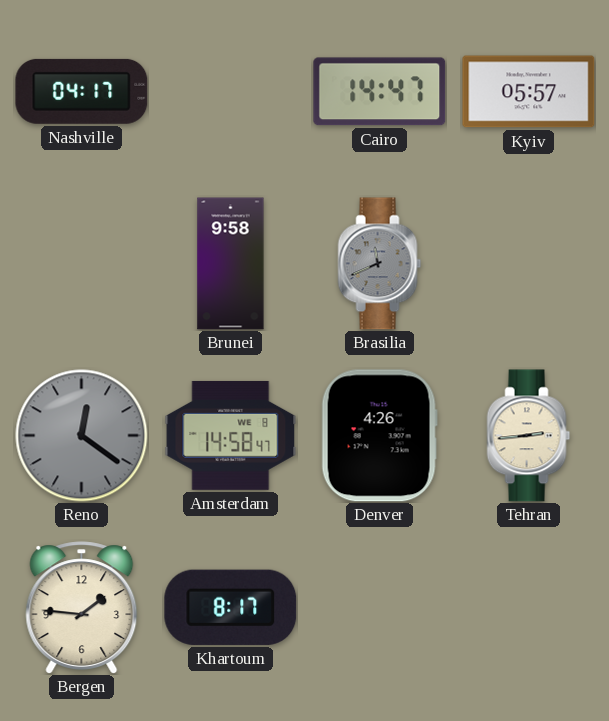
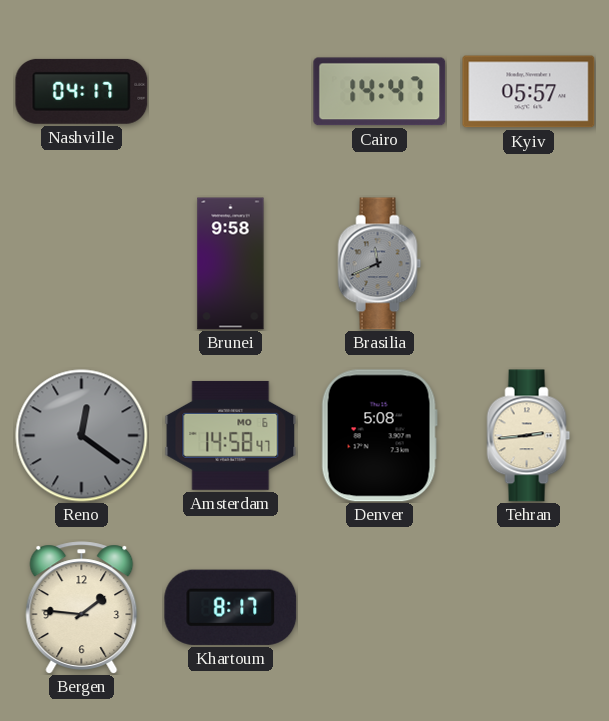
Amsterdam date: WE 8 -> MO 6 (231, 435)
Denver: 4:26 -> 5:08 (379, 436)
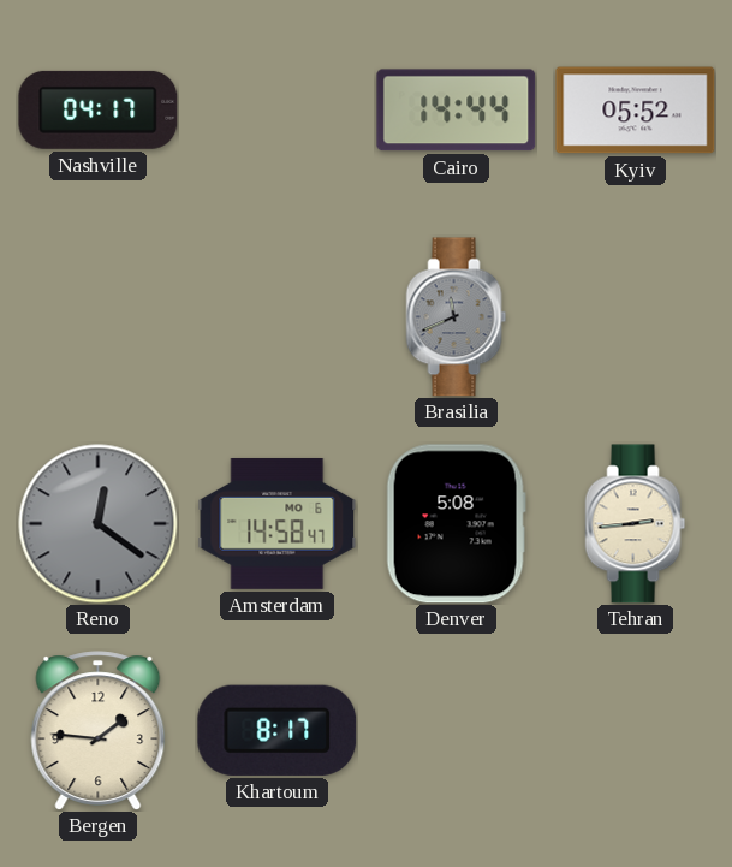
Cairo: 14:47 -> 14:44 (457, 111)
Kyiv: 05:57 -> 05:52 (636, 111)
Brunei: 9:58 -> none (231, 264)
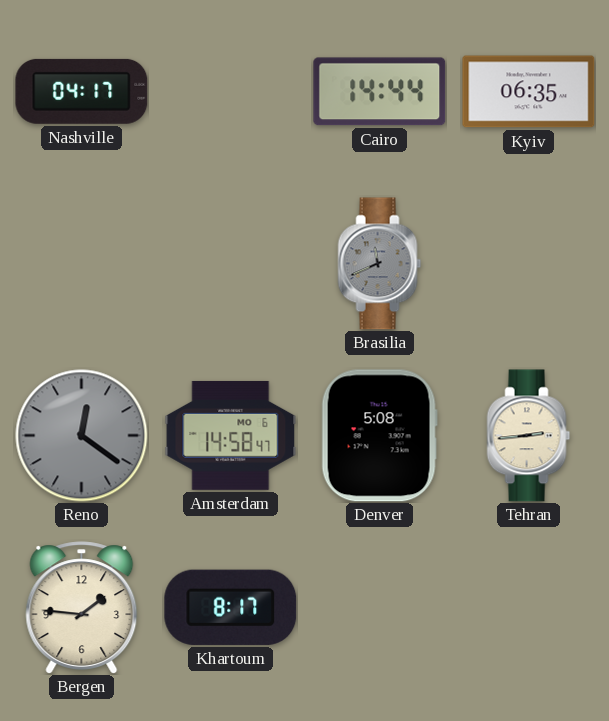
Kyiv: 05:52 -> 06:35 (529, 92)
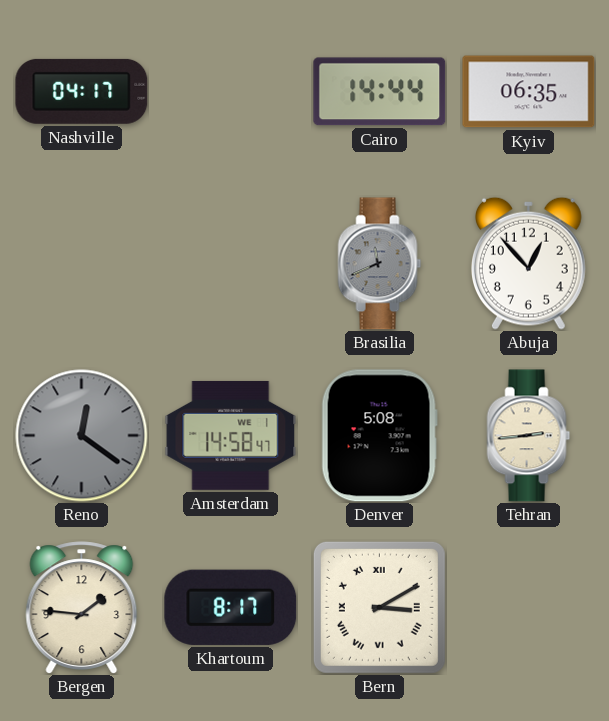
Abuja: none -> 12:53 (528, 263)
Amsterdam date: MO 6 -> WE 1 (231, 435)
Bern: none -> 3:10 (379, 607)
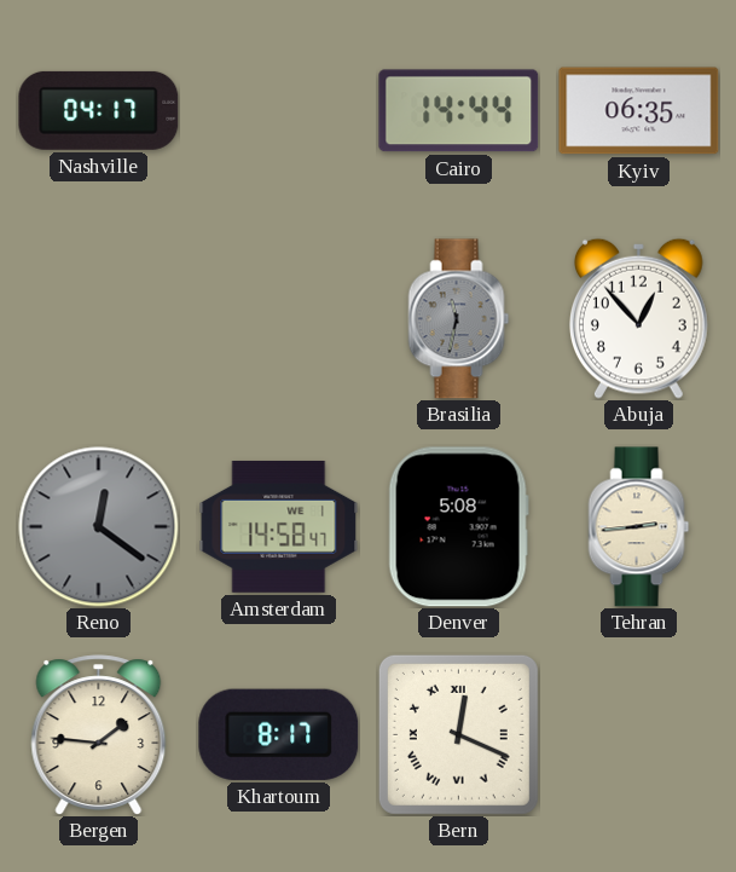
Brasilia: 11:41 -> 11:32 (459, 319)
Bern: 3:10 -> 12:19 (458, 734)
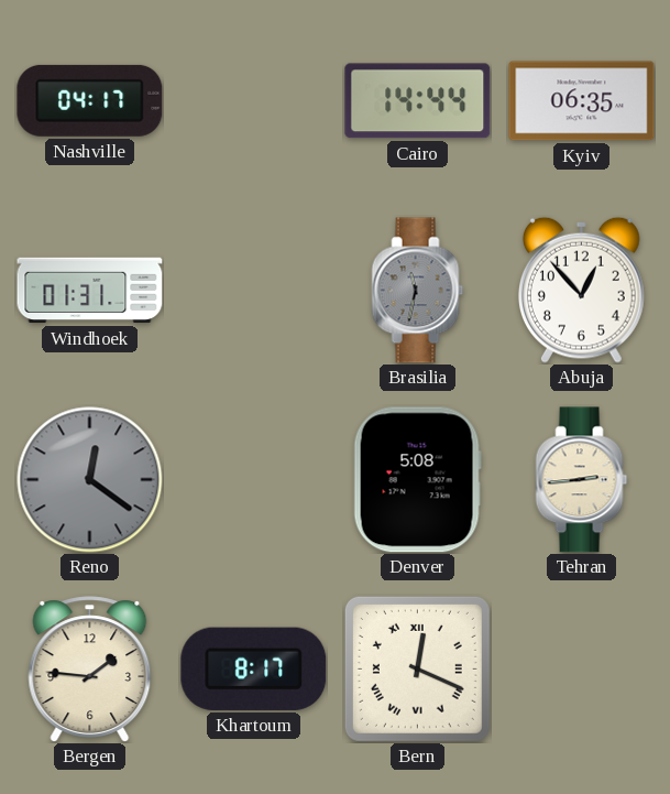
Windhoek: none -> 01:31 (90, 291)
Amsterdam: 14:58 -> none (279, 526)
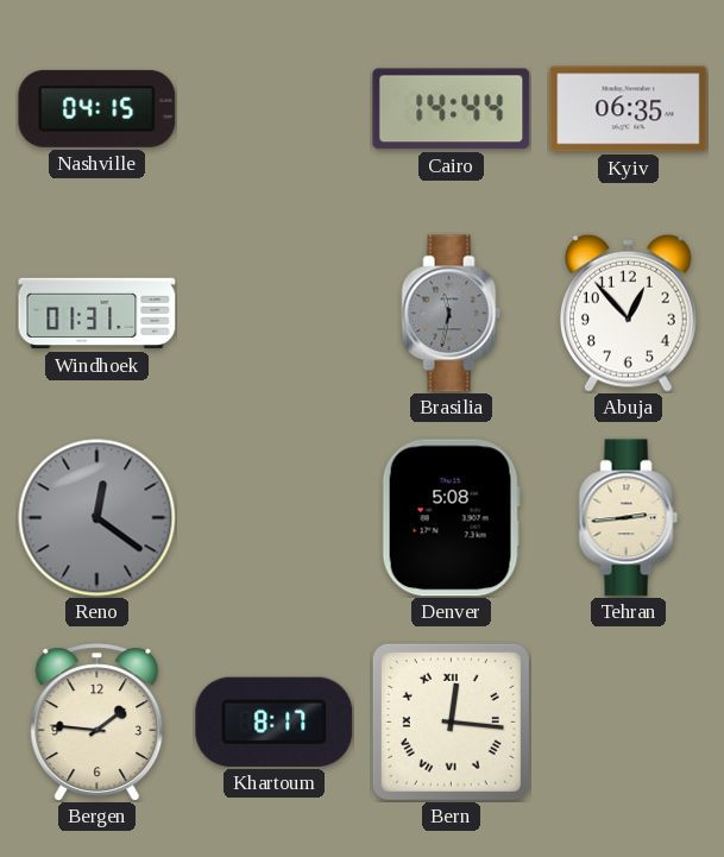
Nashville: 04:17 -> 04:15 (97, 108)
Bern: 12:19 -> 12:16 (451, 721)
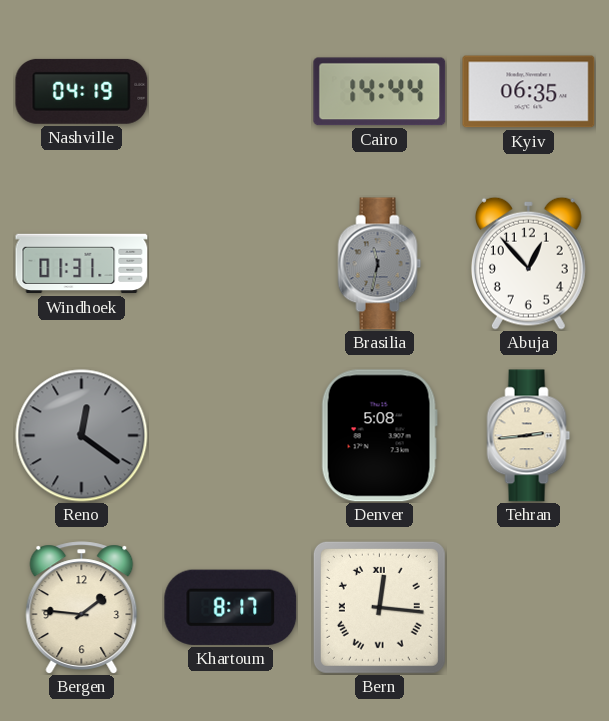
Nashville: 04:15 -> 04:19 (82, 91)
